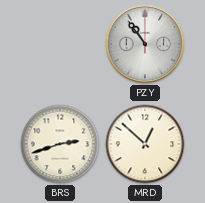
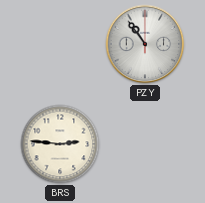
BRS: 2:42 -> 2:46 (60, 144)
MRD: 12:52 -> none (145, 144)
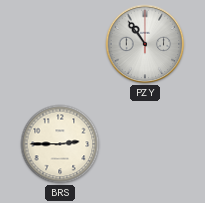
BRS: 2:46 -> 2:45 (60, 144)
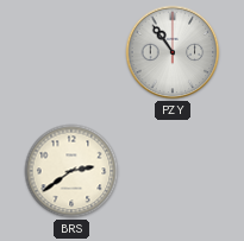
BRS: 2:45 -> 2:39 (71, 171)
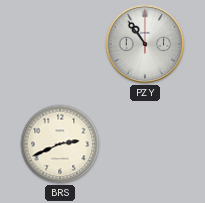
BRS: 2:39 -> 2:41 (60, 144)
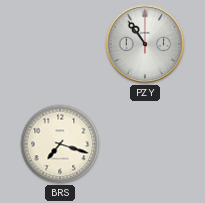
BRS: 2:41 -> 7:18 (60, 144)
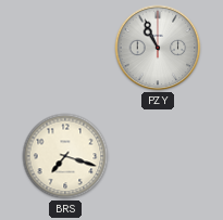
PZY: 10:54 -> 10:56 (158, 48)
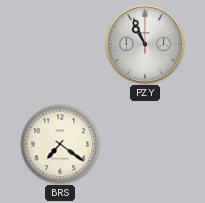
BRS: 7:18 -> 7:21 (60, 144)
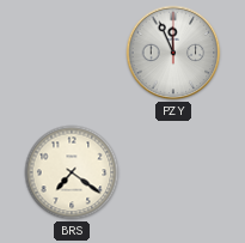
PZY: 10:56 -> 11:56 (173, 53)
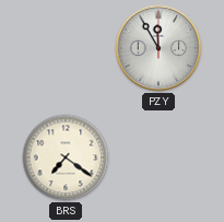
PZY: 11:56 -> 11:55 (158, 48)
